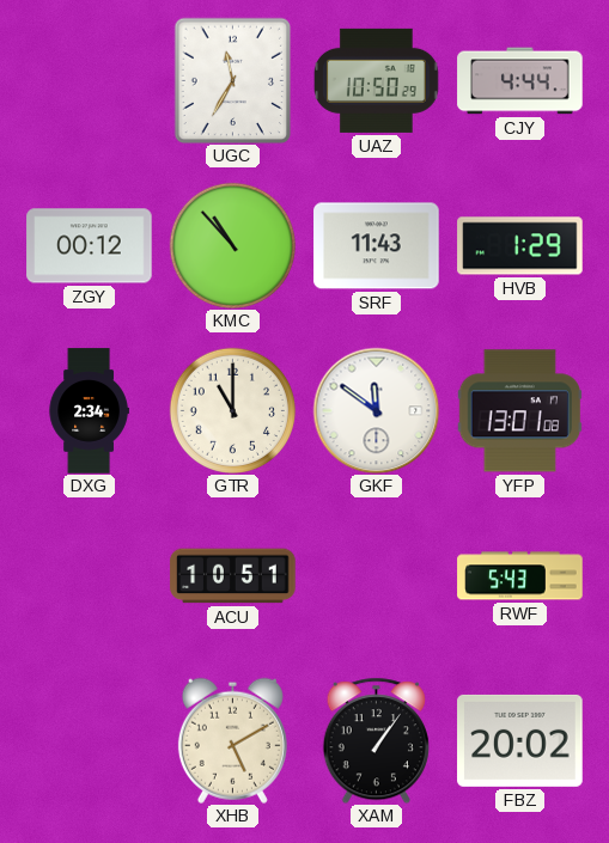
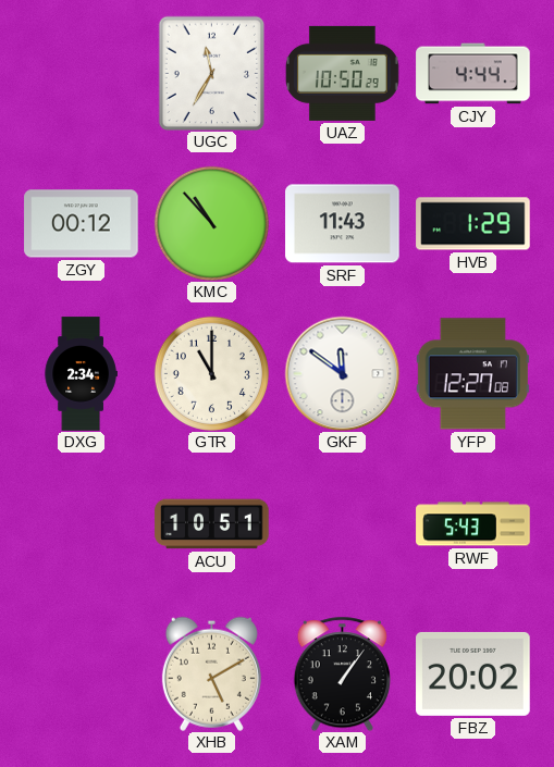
YFP: 13:01 -> 12:27 (472, 374)
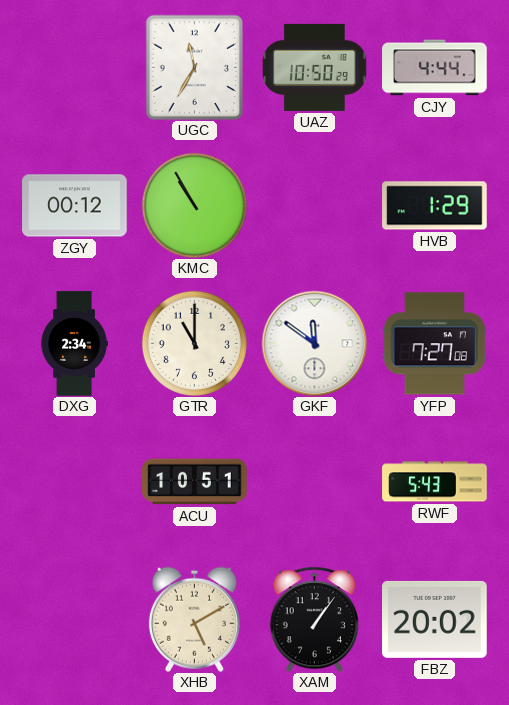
KMC: 10:53 -> 10:55 (194, 205)
SRF: 11:43 -> none (343, 224)
YFP: 12:27 -> 7:27 (434, 344)
